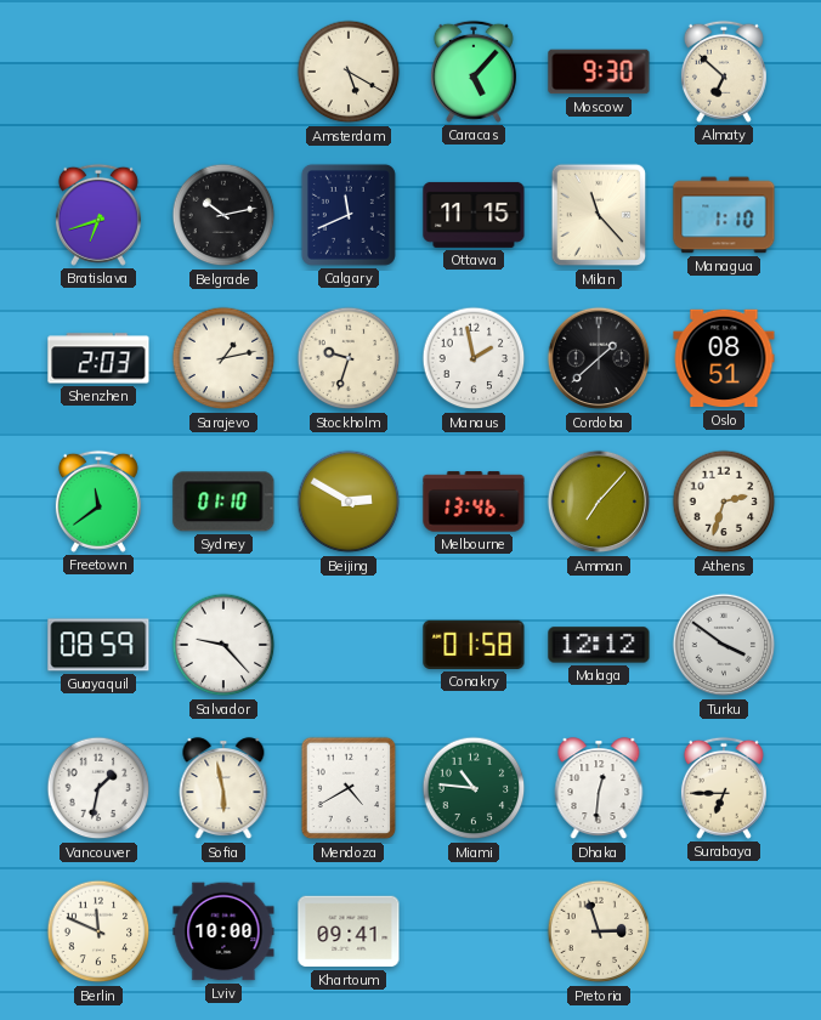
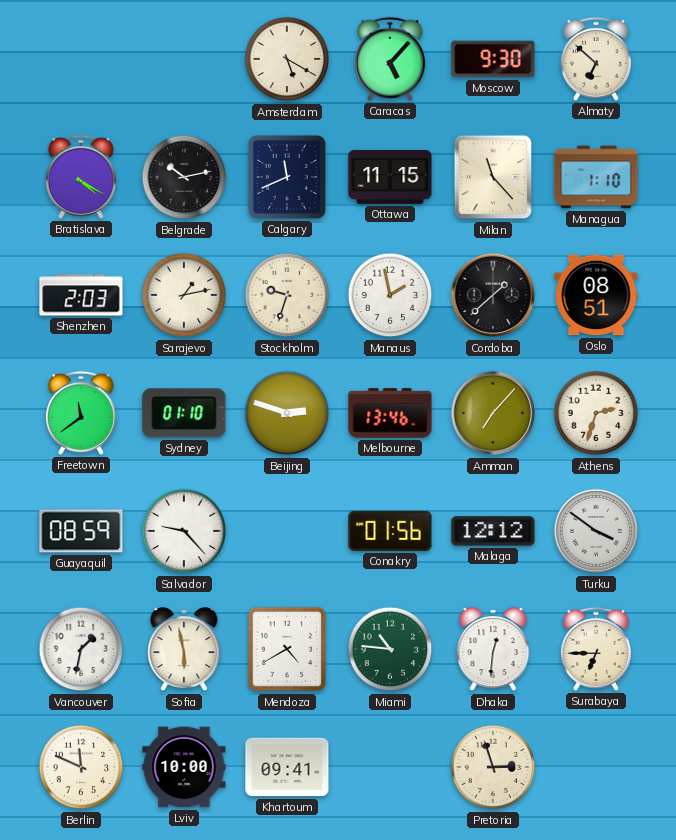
Bratislava: 6:42 -> 4:20 (81, 177)
Beijing: 2:50 -> 2:48 (287, 413)
Conakry: 01:58 -> 01:56 (390, 531)
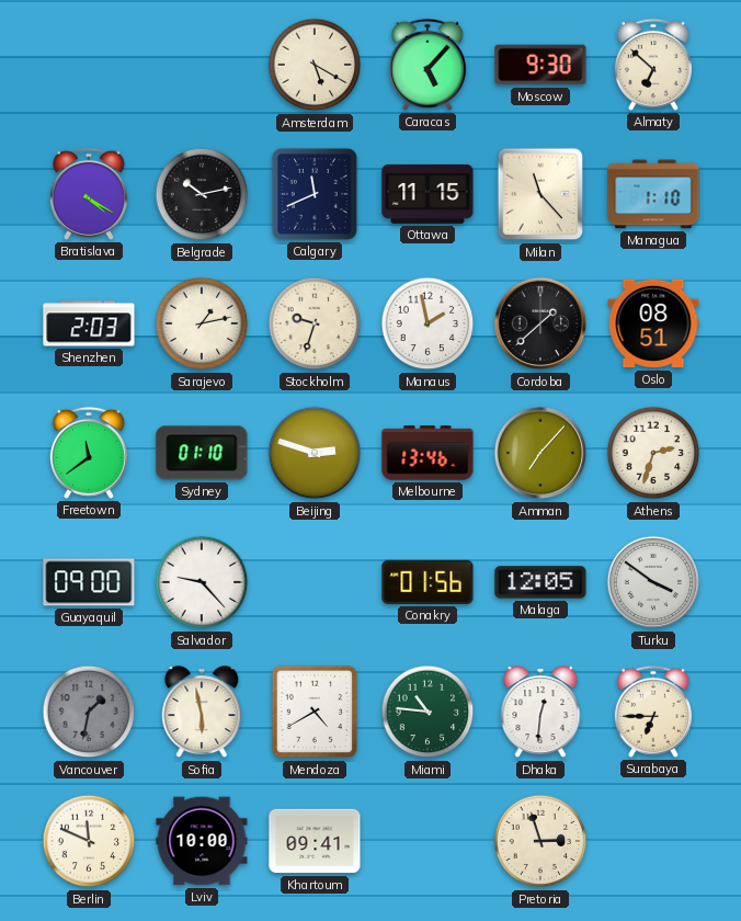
Guayaquil: 08:59 -> 09:00 (89, 582)
Malaga: 12:12 -> 12:05 (540, 582)
Vancouver dial: white -> grey (89, 712)
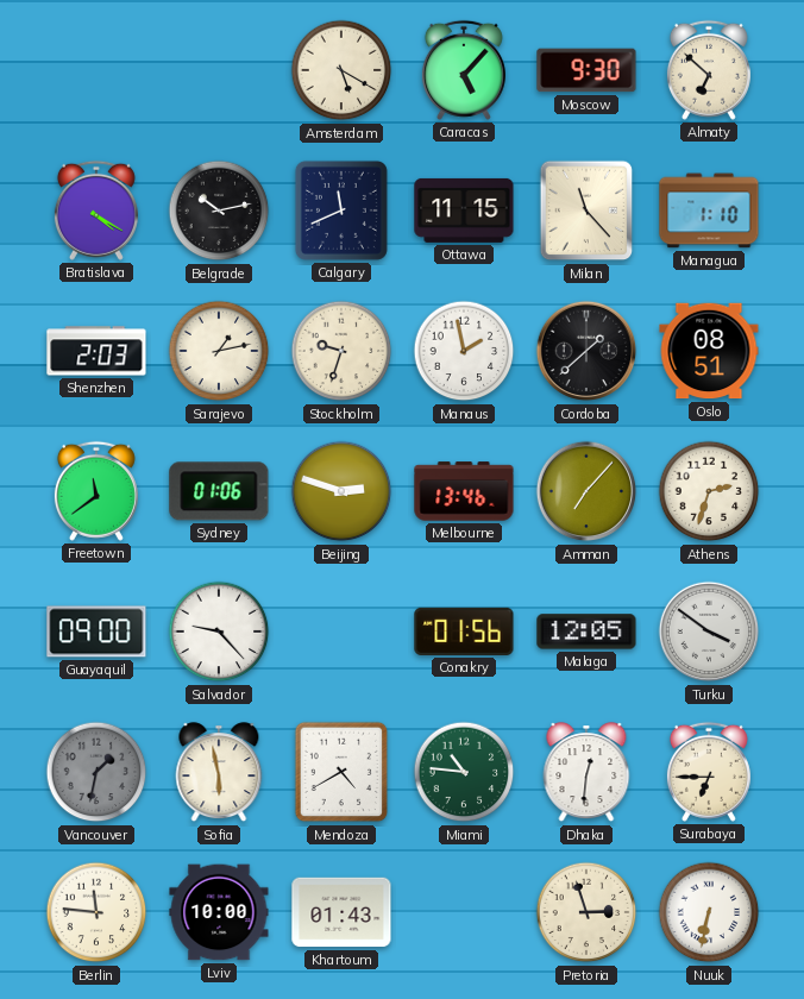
Sydney: 01:10 -> 01:06 (219, 491)
Berlin: 11:49 -> 11:46 (96, 912)
Khartoum: 09:41 -> 01:43 (341, 912)
Nuuk: none -> 6:32 (709, 912)
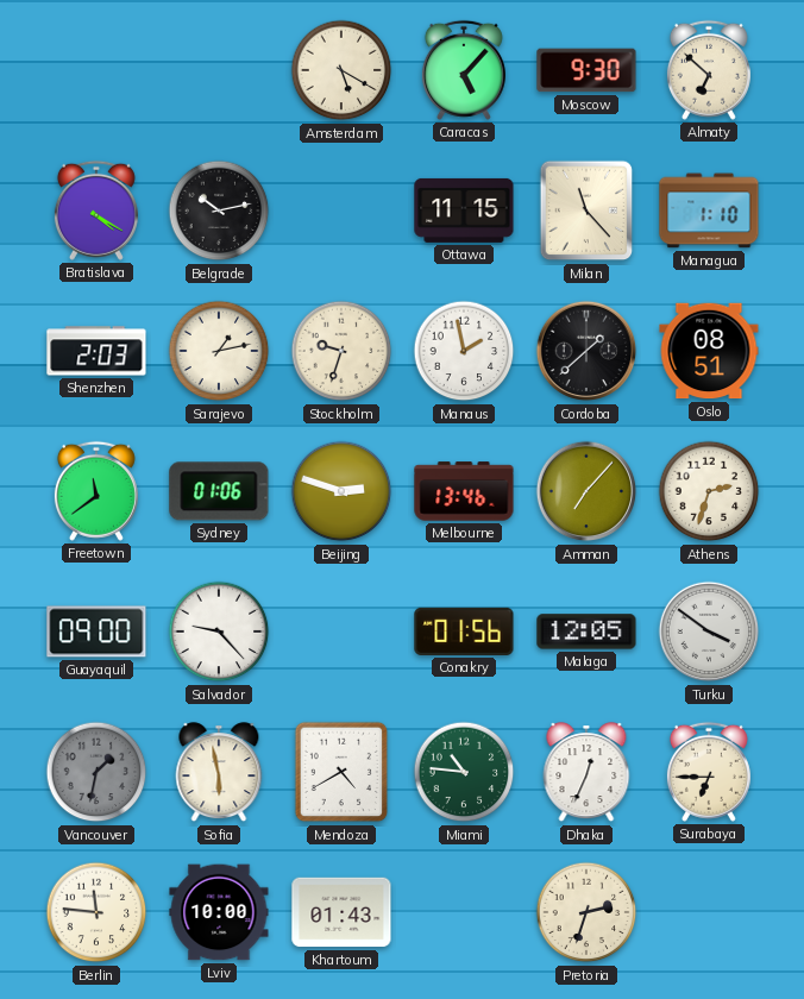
Calgary: 11:41 -> none (341, 211)
Dhaka: 12:31 -> 12:34 (586, 773)
Pretoria: 2:57 -> 2:33 (586, 912)
Nuuk: 6:32 -> none (709, 912)
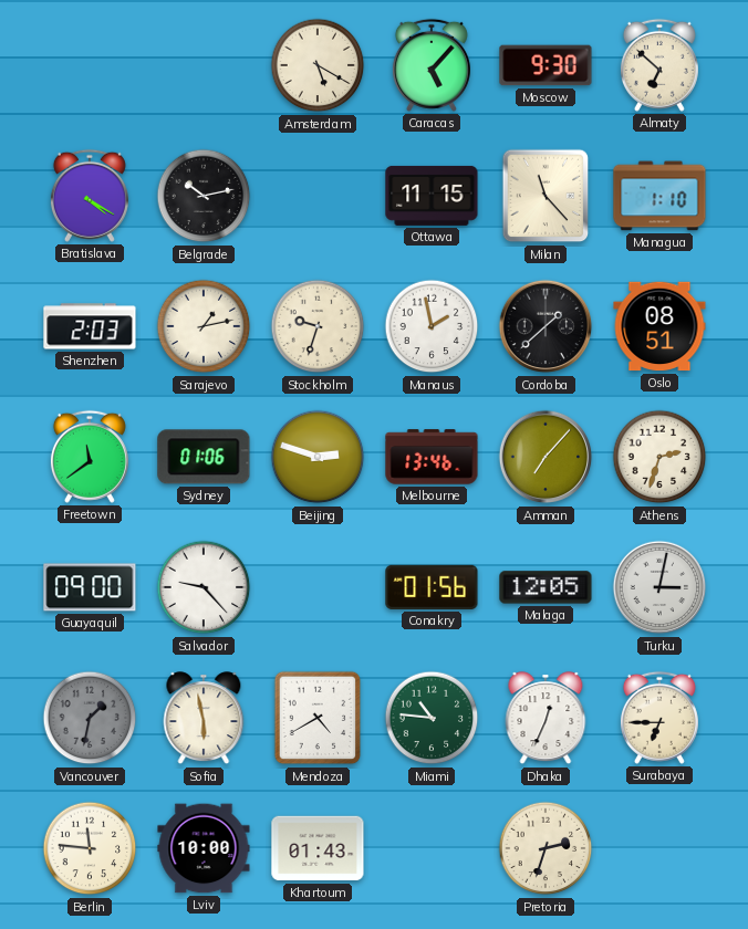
Turku: 3:51 -> 3:02 (659, 587)
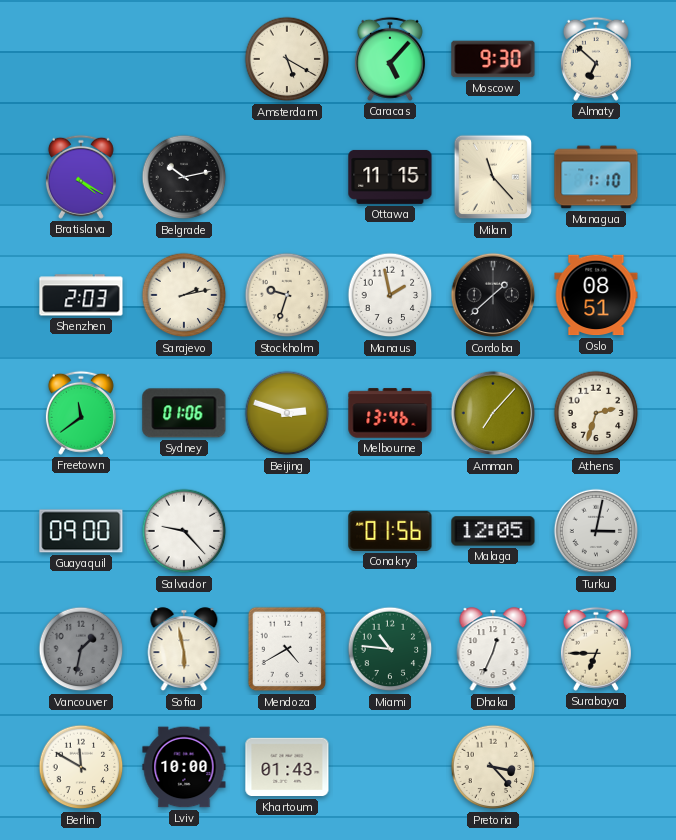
Sarajevo: 1:13 -> 2:13 (184, 295)
Berlin: 11:46 -> 11:50 (81, 767)
Pretoria: 2:33 -> 3:23 (493, 767)
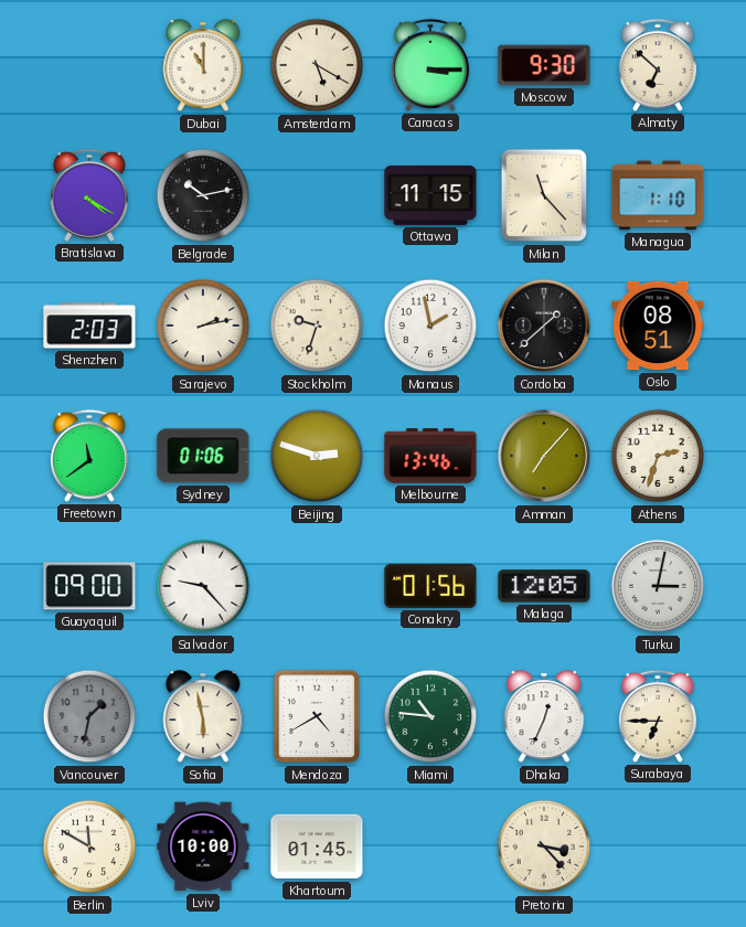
Dubai: none -> 11:00 (203, 66)
Caracas: 5:07 -> 3:15 (430, 65)
Khartoum: 01:43 -> 01:45 (317, 846)
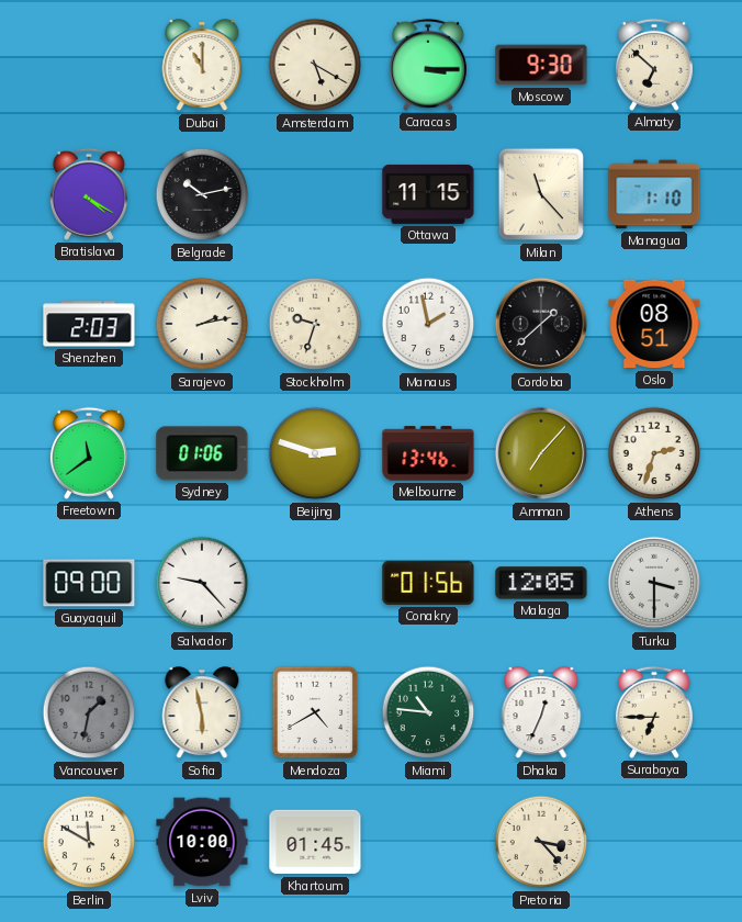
Turku: 3:02 -> 3:30 (654, 583)
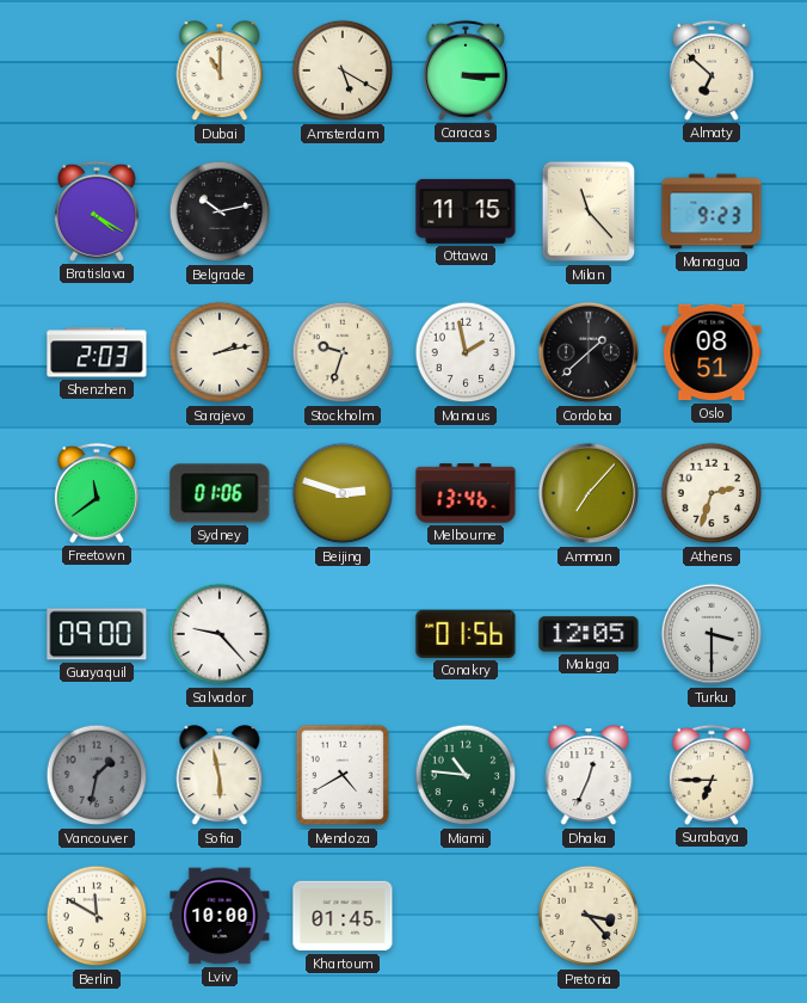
Moscow: 9:30 -> none (541, 65)
Managua: 1:10 -> 9:23 (711, 211)
